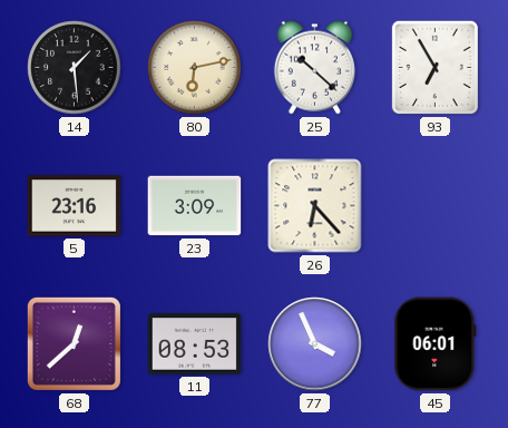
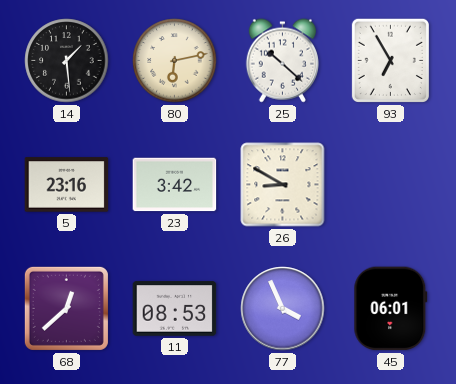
23: 3:09 -> 3:42 (175, 185)
26: 6:23 -> 8:50 (283, 185)
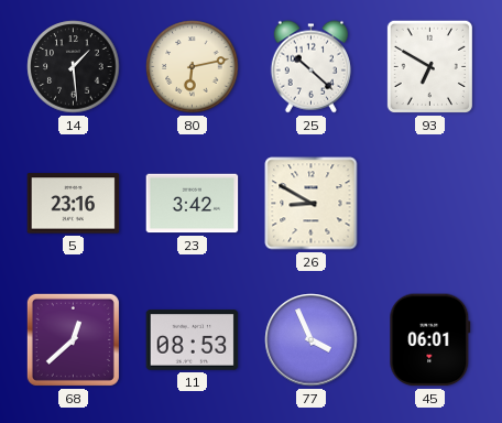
93: 6:55 -> 6:50 (429, 66)
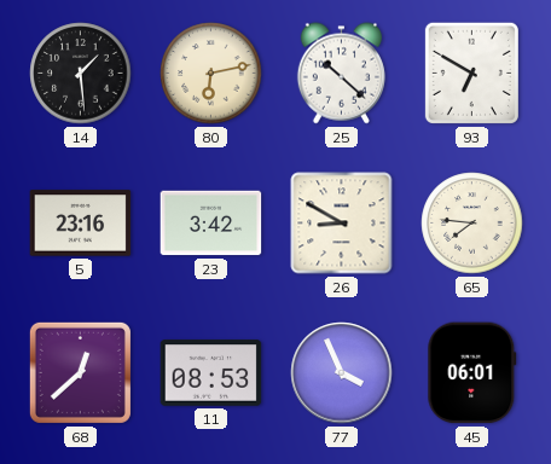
65: none -> 7:46 (472, 224)
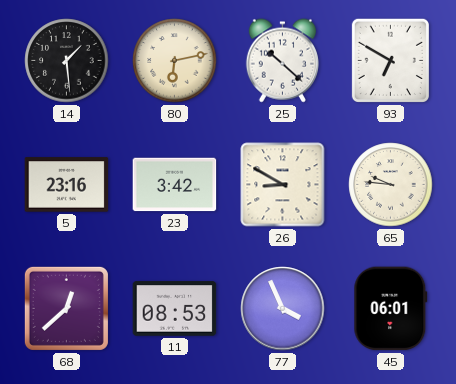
65: 7:46 -> 9:46 (391, 185)
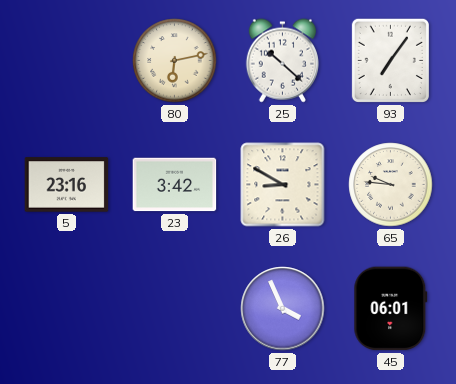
14: 1:29 -> none (67, 61)
93: 6:50 -> 7:06 (390, 60)
68: 12:38 -> none (66, 308)
11: 08:53 -> none (175, 309)
